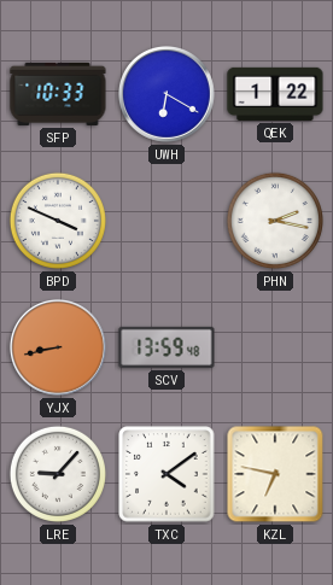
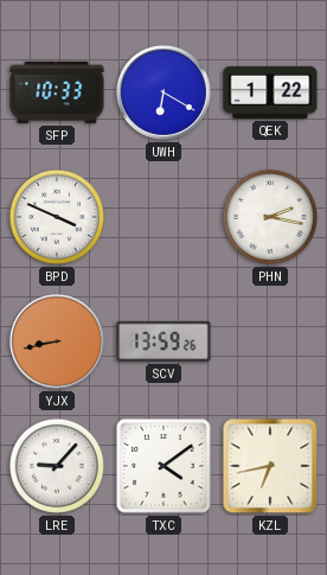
SCV: 13:59:48 -> 13:59:26 (163, 341)
KZL: 6:47 -> 6:43 (270, 466)
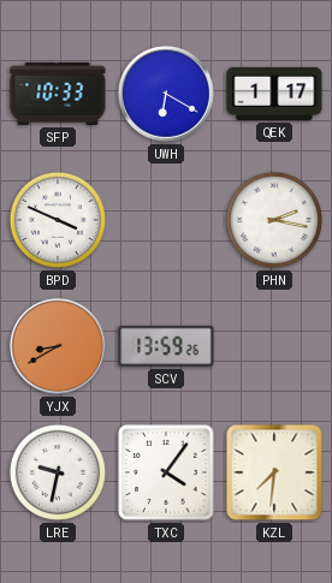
QEK: 1:22 -> 1:17 (274, 94)
YJX: 8:43 -> 8:40 (58, 346)
LRE: 9:07 -> 9:32 (58, 472)
TXC: 4:09 -> 4:06 (166, 472)
KZL: 6:43 -> 7:31 (274, 472)
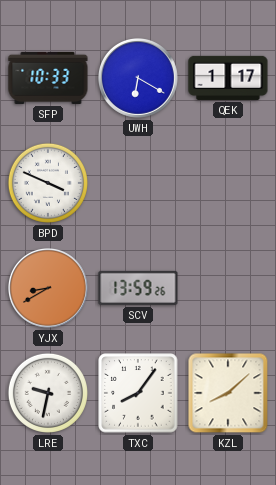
PHN: 2:17 -> none (274, 220)
TXC: 4:06 -> 8:06 (138, 393)
KZL: 7:31 -> 8:08 (228, 393)
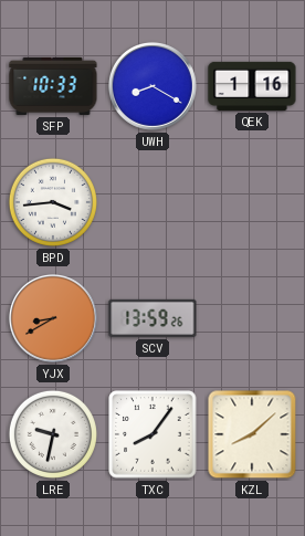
UWH: 6:20 -> 8:20 (152, 86)
QEK: 1:17 -> 1:16 (252, 86)
BPD: 3:49 -> 3:44 (53, 202)
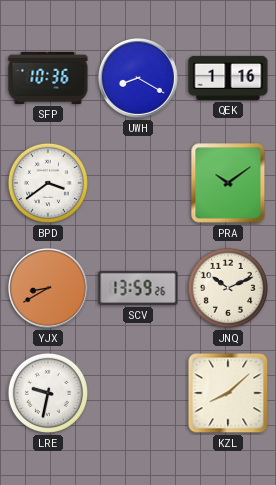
SFP: 10:33 -> 10:36 (48, 78)
BPD: 3:44 -> 3:39 (48, 183)
PRA: none -> 10:09 (228, 183)
JNQ: none -> 10:11 (228, 288)
TXC: 8:06 -> none (152, 434)
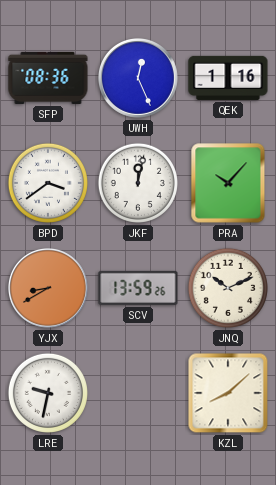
SFP: 10:36 -> 08:36 (48, 78)
UWH: 8:20 -> 12:26 (138, 78)
JKF: none -> 12:02 (138, 183)
PRA: 10:09 -> 10:07 (228, 183)
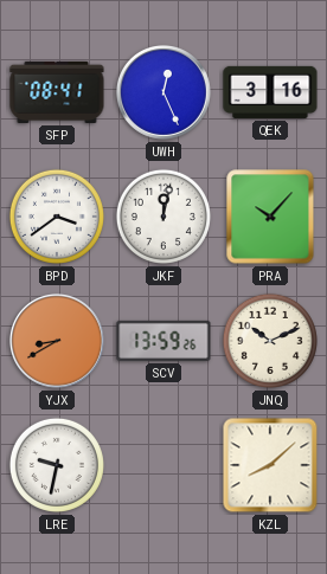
SFP: 08:36 -> 08:41 (57, 92)
QEK: 1:16 -> 3:16 (270, 92)
